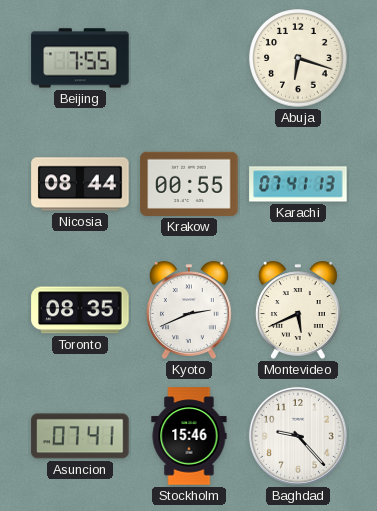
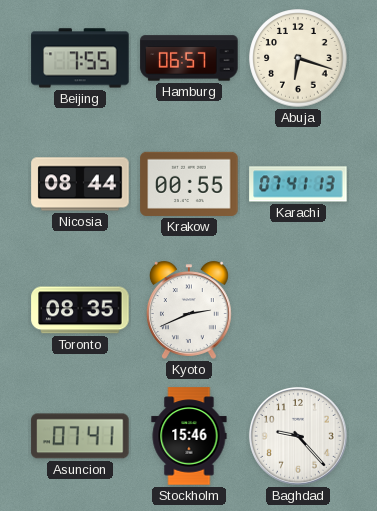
Hamburg: none -> 06:57 (189, 58)
Montevideo: 5:41 -> none (298, 310)
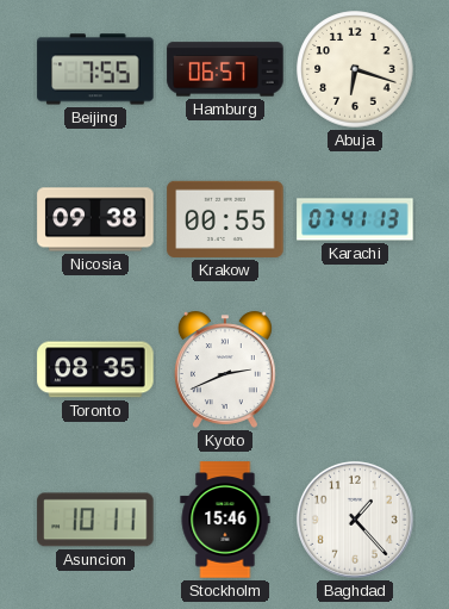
Nicosia: 08:44 -> 09:38 (95, 219)
Asuncion: 07:41 -> 10:11 (95, 520)
Baghdad: 9:23 -> 1:23 (355, 520)
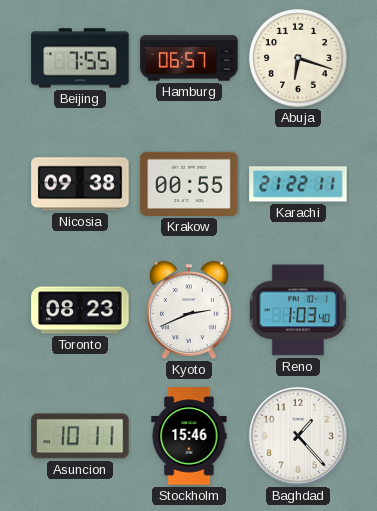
Karachi: 07:41 -> 21:22 (298, 184)
Toronto: 08:35 -> 08:23 (80, 310)
Reno: none -> 1:03 (298, 310)
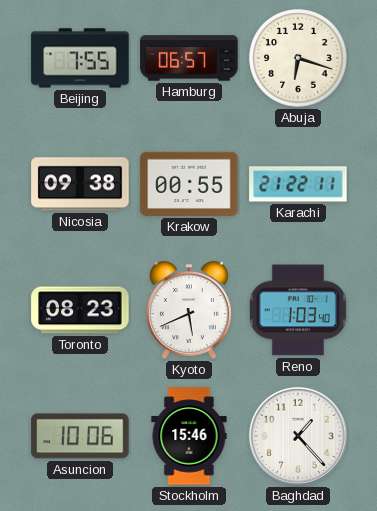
Kyoto: 2:41 -> 5:41 (189, 310)
Asuncion: 10:11 -> 10:06 (80, 436)
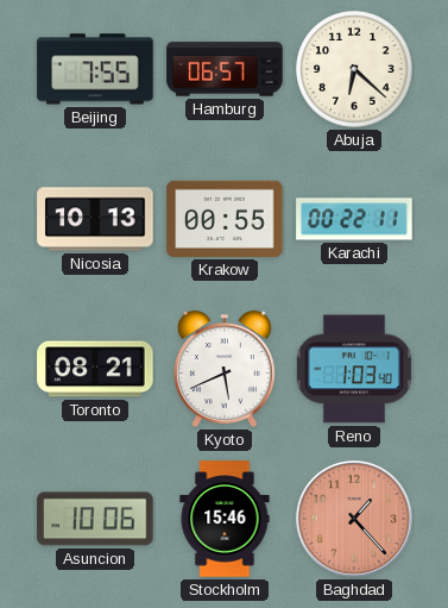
Abuja: 6:18 -> 6:22 (354, 69)
Nicosia: 09:38 -> 10:13 (95, 219)
Karachi: 21:22 -> 00:22 (354, 219)
Toronto: 08:23 -> 08:21 (95, 369)
Baghdad dial: white -> salmon (354, 519)
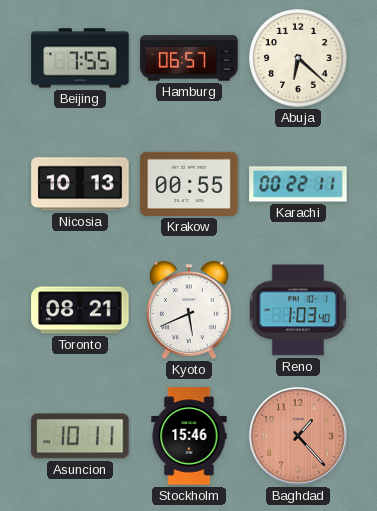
Asuncion: 10:06 -> 10:11 (80, 436)
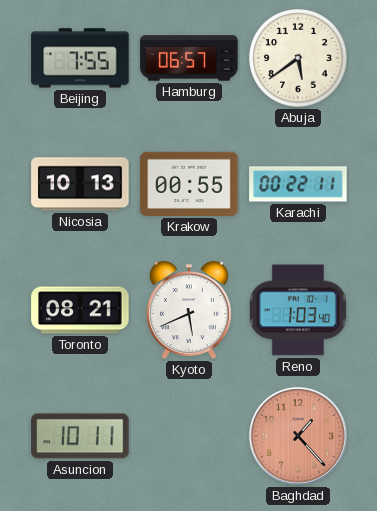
Abuja: 6:22 -> 5:39 (298, 58)
Stockholm: 15:46 -> none (189, 436)
